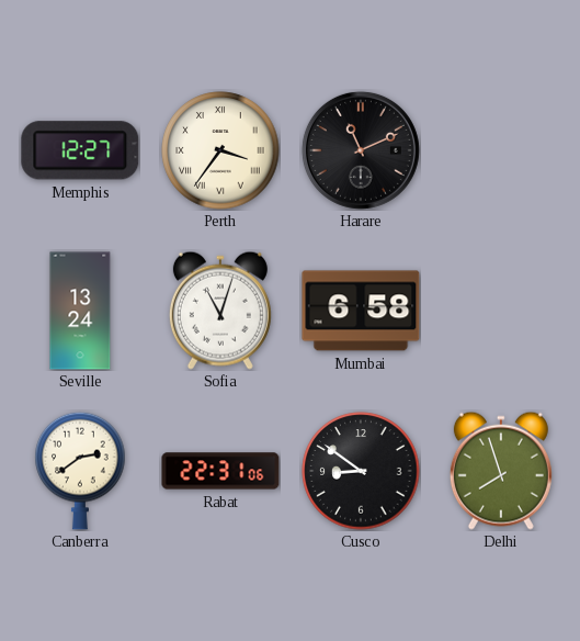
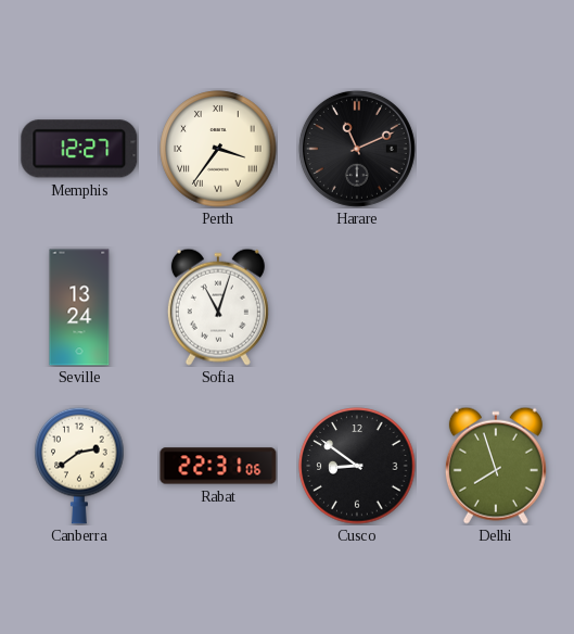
Mumbai: 6:58 -> none (361, 311)
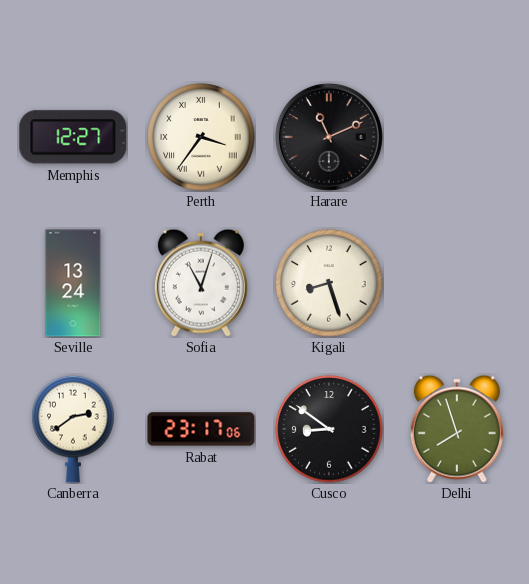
Kigali: none -> 8:27 (329, 283)
Rabat: 22:31 -> 23:17 (201, 429)
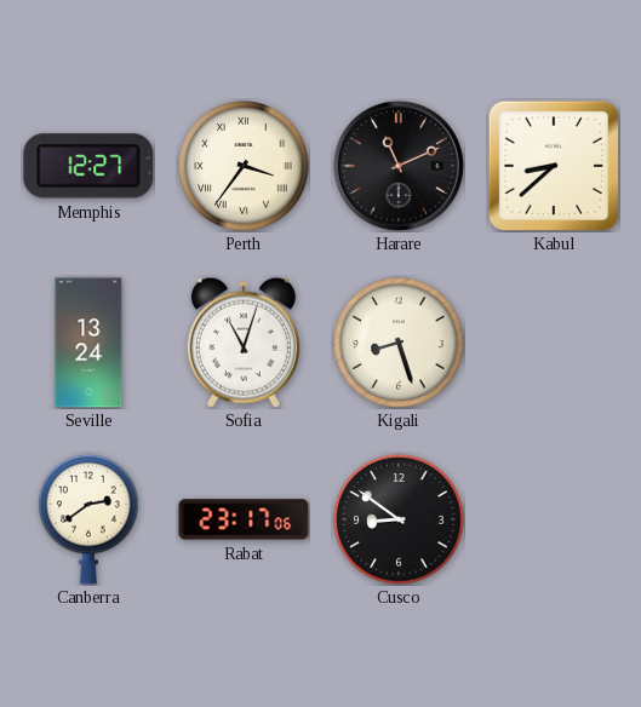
Kabul: none -> 8:38 (554, 166)
Delhi: 7:57 -> none (457, 429)
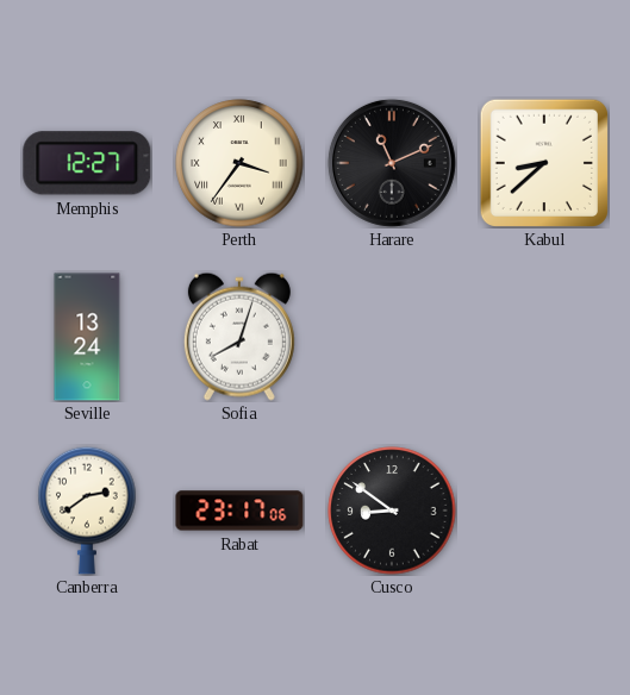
Sofia: 11:03 -> 8:03 (239, 337)
Kigali: 8:27 -> none (399, 343)
